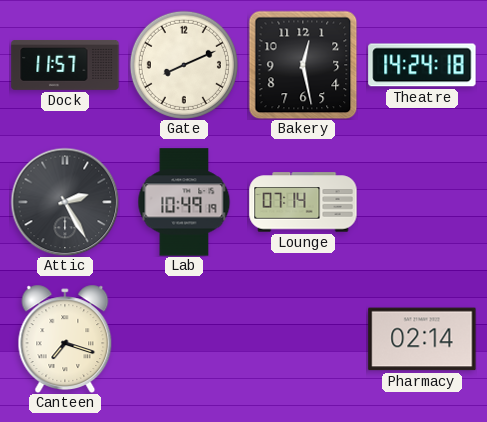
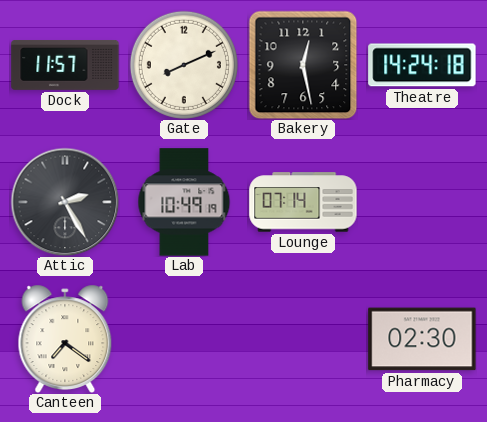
Canteen: 7:18 -> 7:21 (65, 339)
Pharmacy: 02:14 -> 02:30 (422, 339)
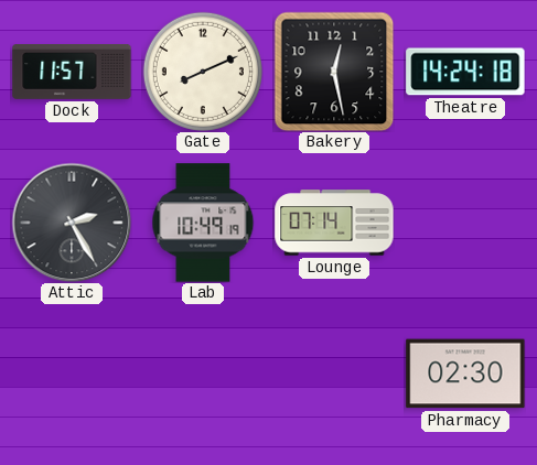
Canteen: 7:21 -> none (65, 339)
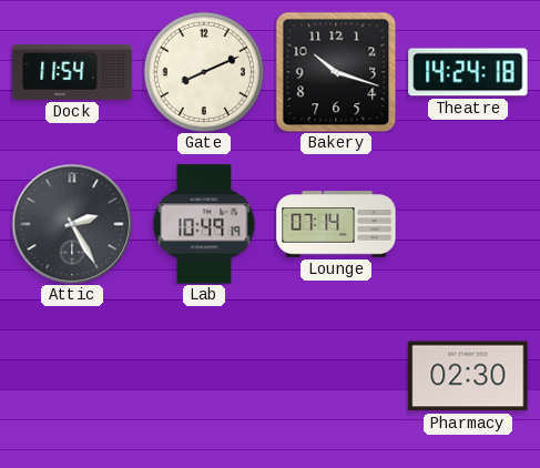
Dock: 11:57 -> 11:54 (72, 73)
Bakery: 12:28 -> 10:18 (336, 72)
